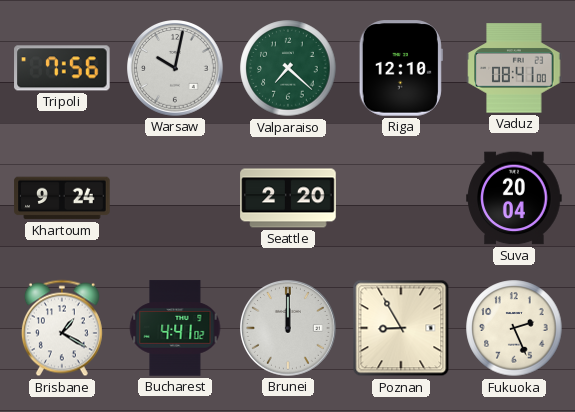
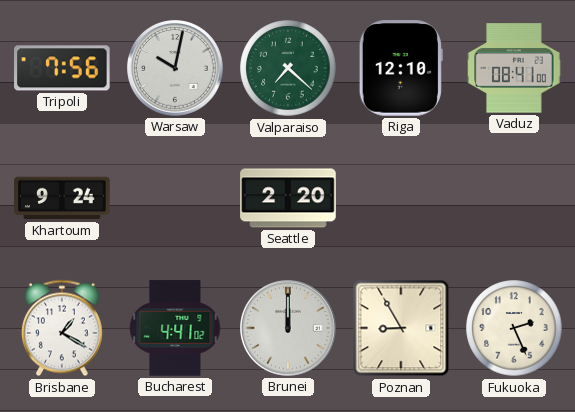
Suva: 20:04 -> none (514, 198)
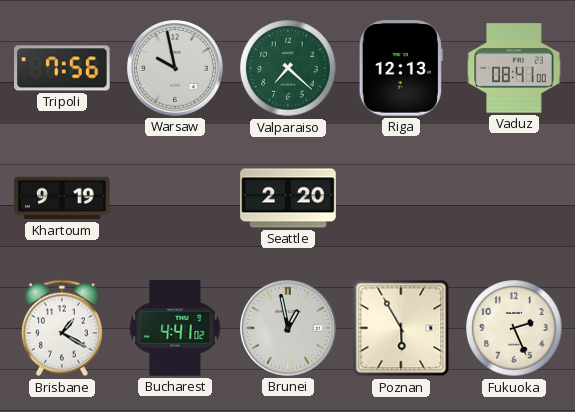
Warsaw: 10:02 -> 9:58 (176, 69)
Riga: 12:10 -> 12:13 (401, 68)
Khartoum: 9:24 -> 9:19 (62, 198)
Brunei: 12:00 -> 12:58 (289, 329)
Poznan: 8:55 -> 5:55 (401, 328)
